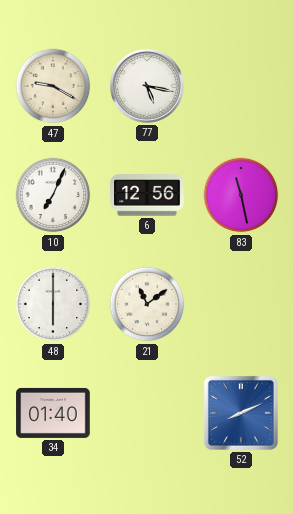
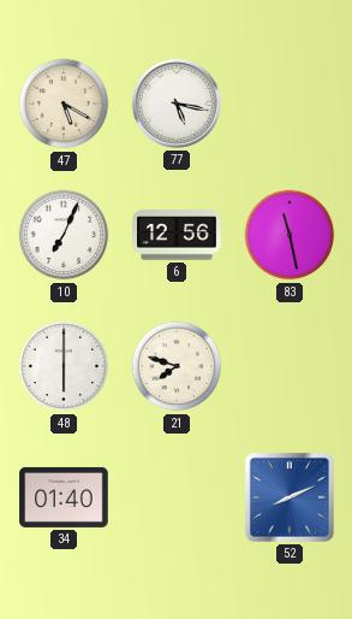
47: 9:20 -> 5:20 (64, 104)
21: 11:09 -> 7:48 (177, 366)
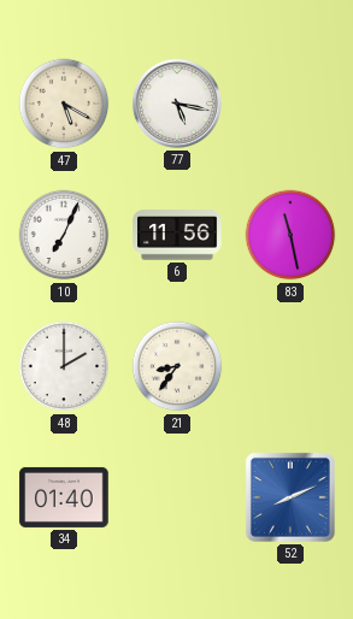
6: 12:56 -> 11:56 (177, 235)
48: 6:00 -> 2:00 (64, 366)
21: 7:48 -> 8:36 (177, 366)
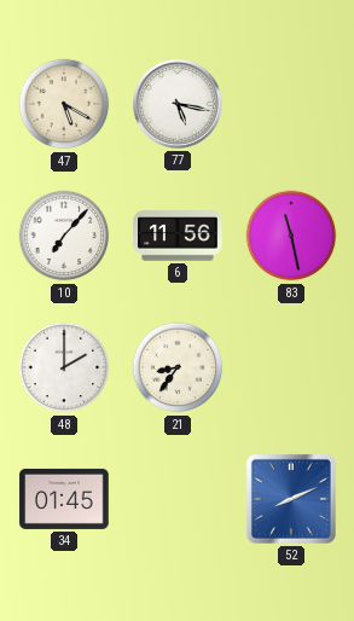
10: 7:04 -> 7:07 (64, 236)
34: 01:40 -> 01:45 (64, 499)
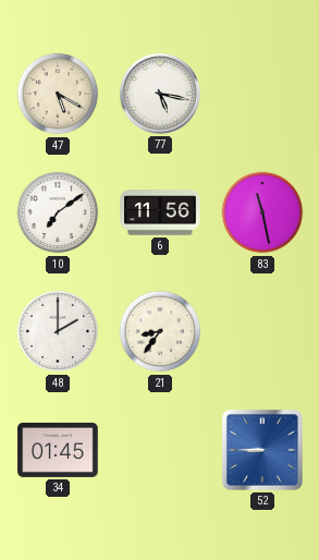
10: 7:07 -> 7:09 (58, 212)
52: 8:11 -> 8:45 (262, 450)
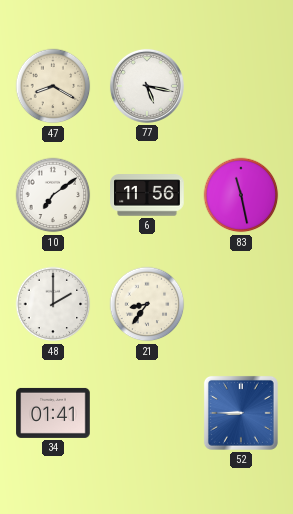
47: 5:20 -> 8:20 (53, 86)
34: 01:45 -> 01:41 (53, 413)
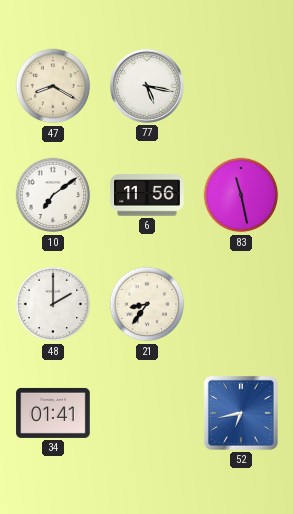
52: 8:45 -> 6:43 (241, 413)
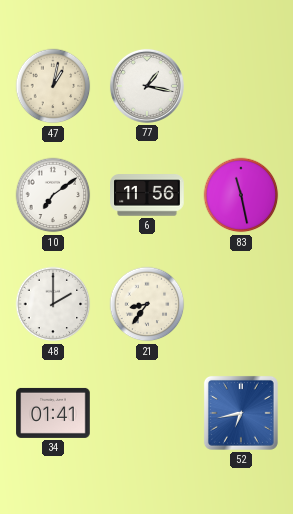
47: 8:20 -> 1:02 (53, 86)
77: 5:17 -> 1:17 (147, 86)
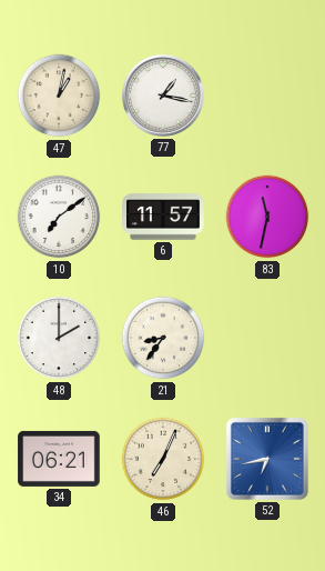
6: 11:56 -> 11:57 (163, 217)
83: 11:28 -> 11:32 (267, 217)
34: 01:41 -> 06:21 (59, 459)
46: none -> 7:04 (163, 459)
